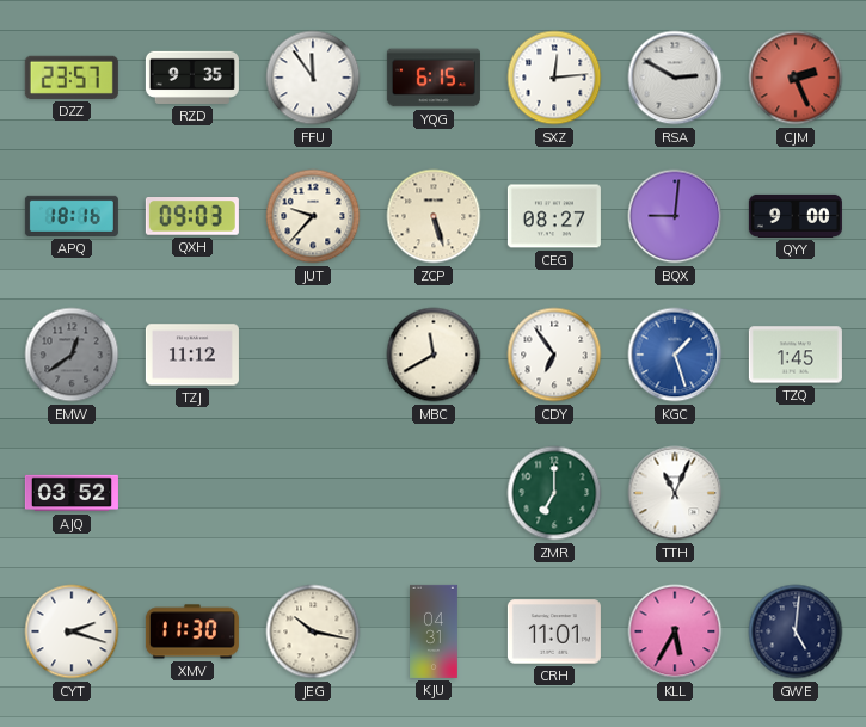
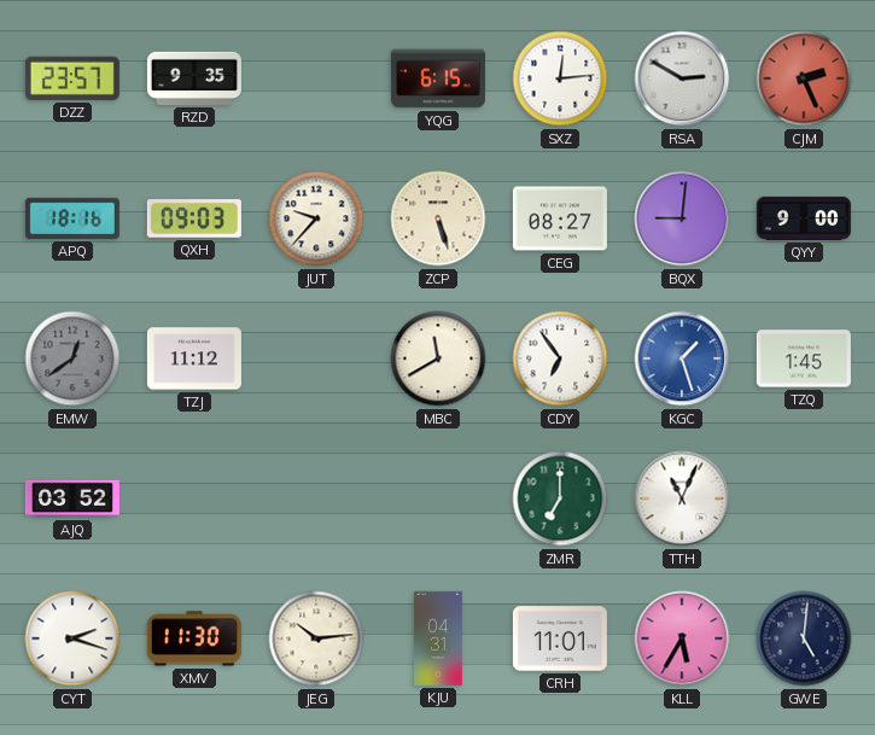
FFU: 11:54 -> none (313, 78)
JEG: 10:17 -> 10:14 (316, 638)
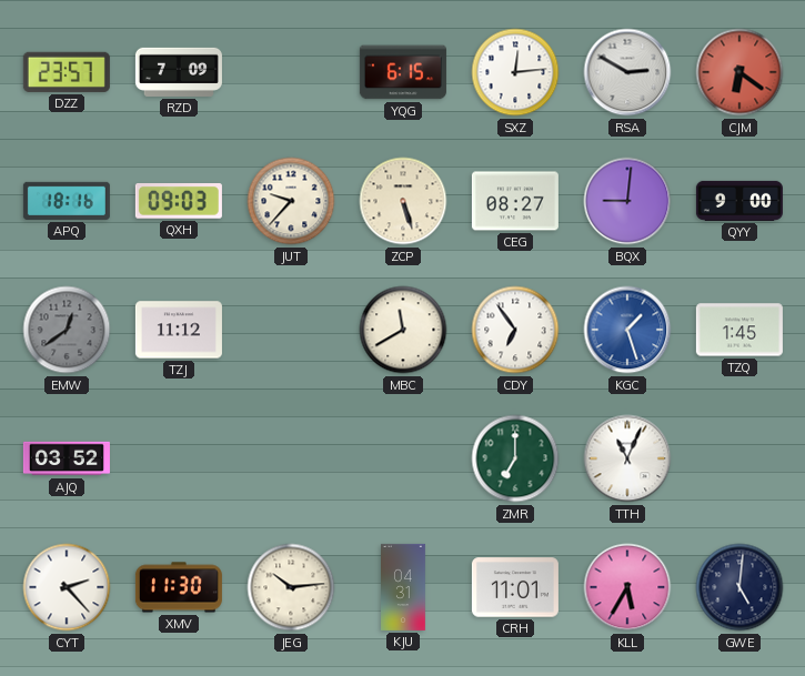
RZD: 9:35 -> 7:09 (179, 72)
CJM: 2:26 -> 6:21 (739, 72)
CYT: 2:18 -> 2:23 (67, 587)
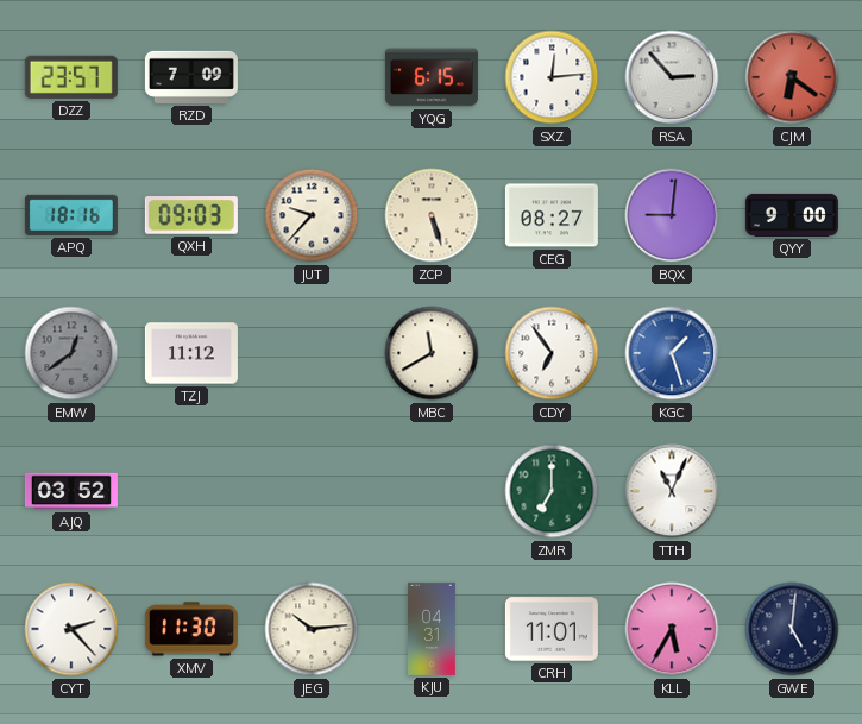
RSA: 2:50 -> 2:53 (672, 77)
TZQ: 1:45 -> none (739, 330)
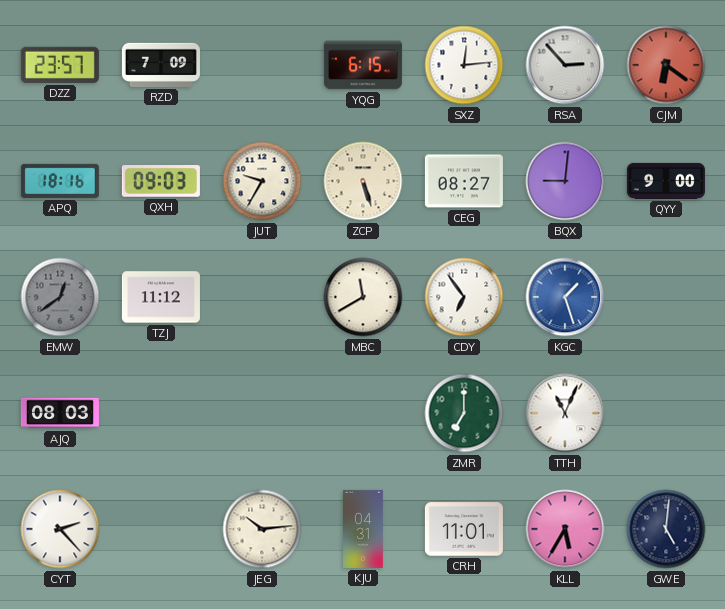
JUT: 9:37 -> 9:35 (262, 181)
AJQ: 03:52 -> 08:03 (60, 413)
XMV: 11:30 -> none (191, 629)
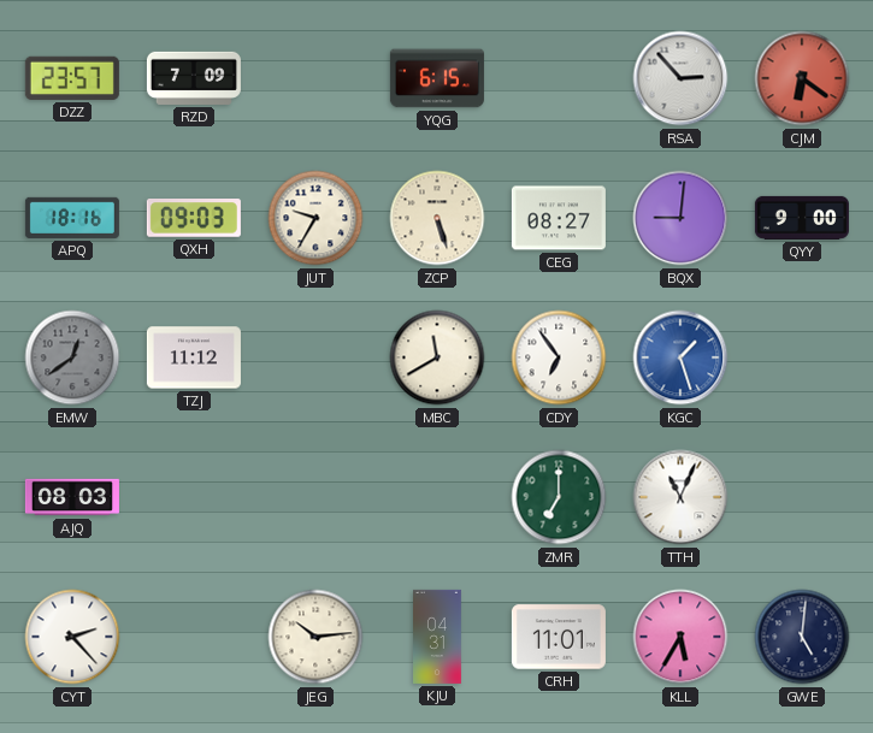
SXZ: 12:14 -> none (464, 65)
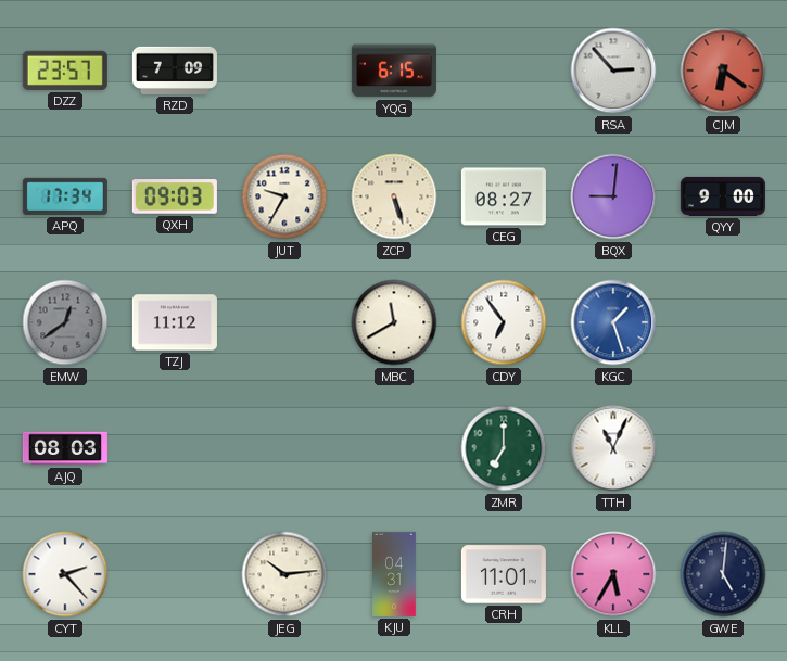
APQ: 18:16 -> 17:34 (65, 196)
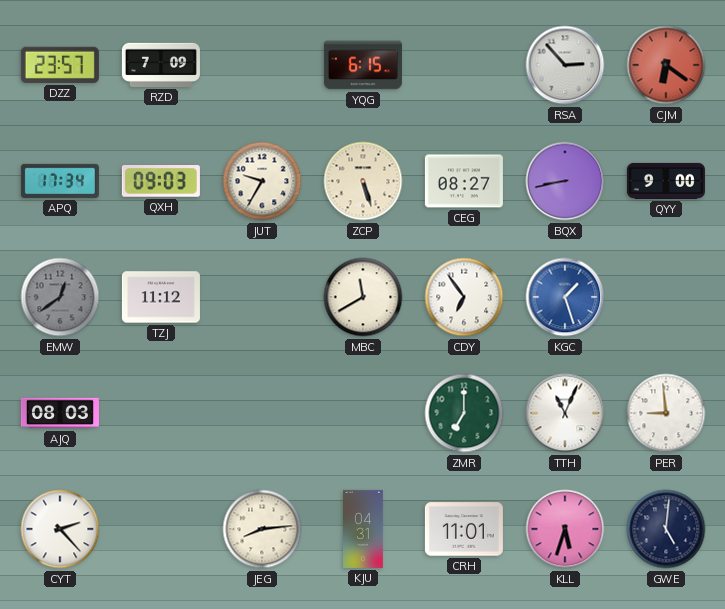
BQX: 9:01 -> 8:43 (565, 181)
PER: none -> 8:59 (666, 413)
JEG: 10:14 -> 8:14 (262, 529)
KLL: 5:35 -> 5:33 (565, 529)
